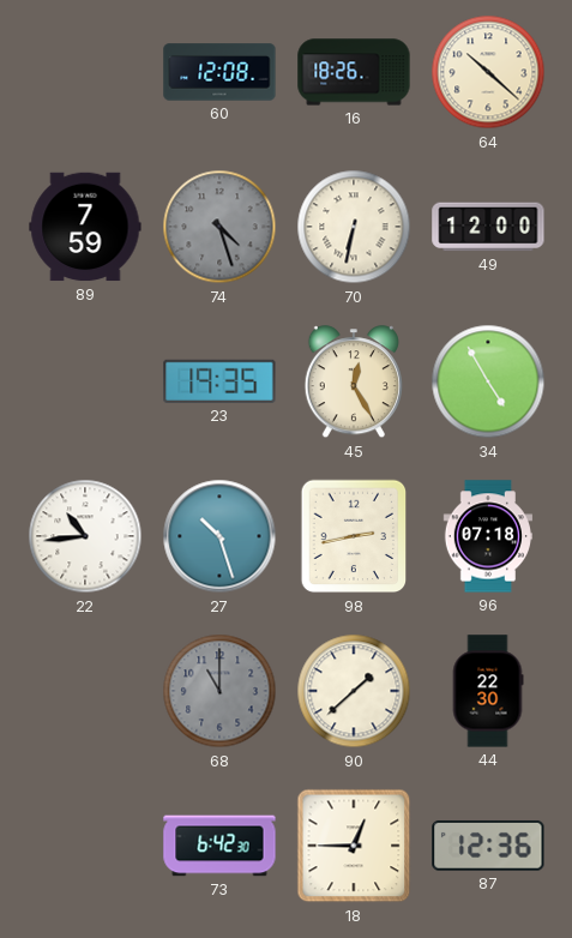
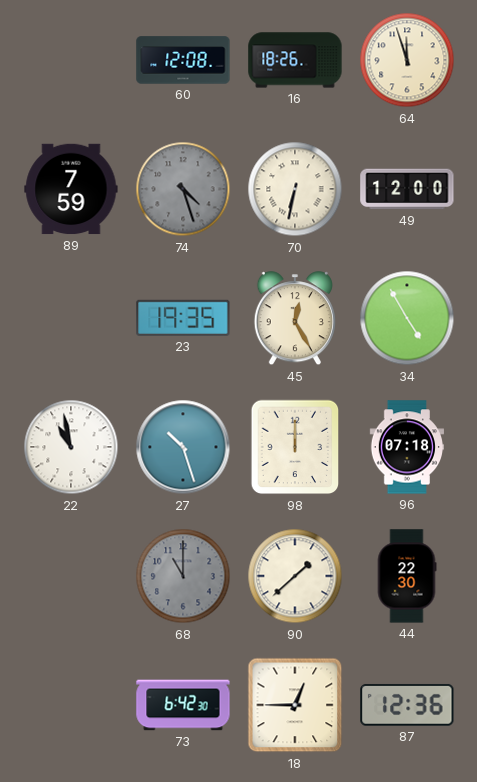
64: 10:22 -> 11:57 (407, 60)
22: 10:44 -> 10:58 (71, 447)
98: 2:43 -> 12:00 (295, 447)
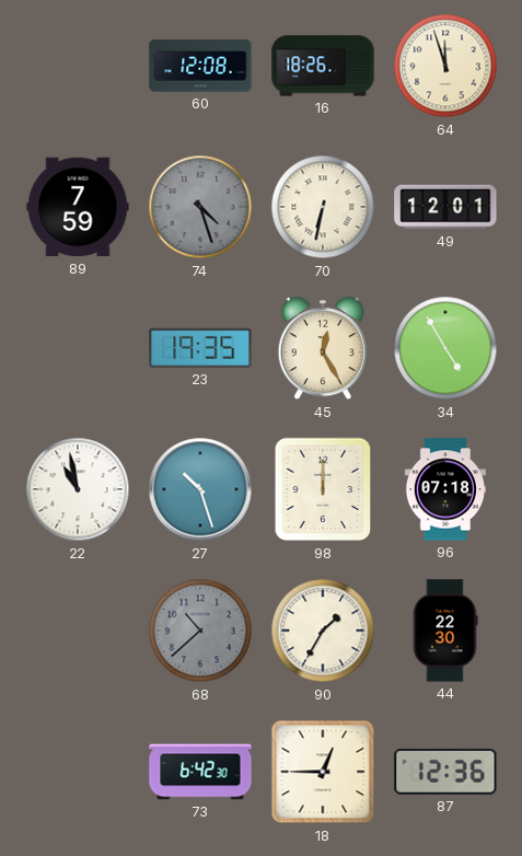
49: 12:00 -> 12:01 (445, 207)
68: 11:00 -> 10:38 (200, 631)
90: 1:38 -> 1:35 (323, 631)
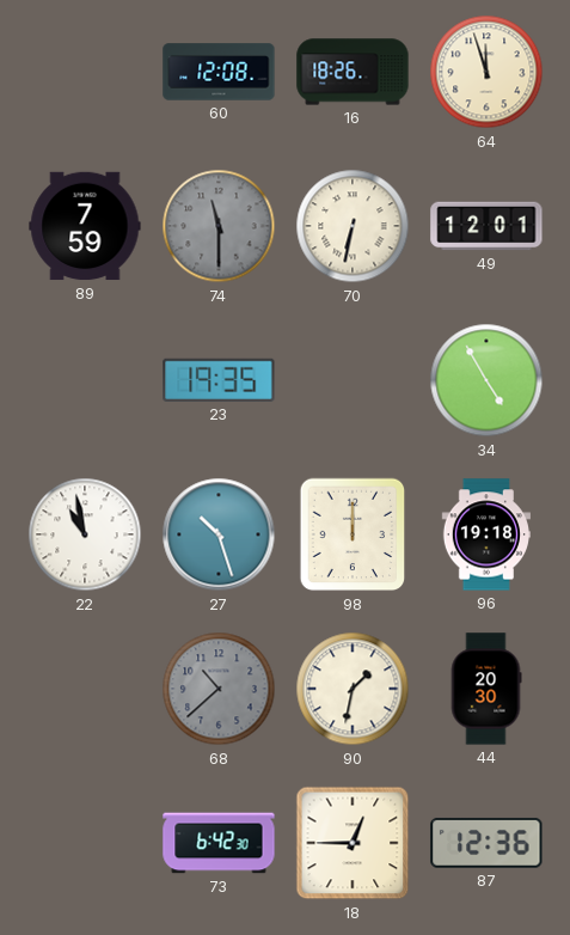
74: 4:27 -> 11:30 (219, 226)
45: 12:25 -> none (323, 349)
96: 07:18 -> 19:18 (485, 534)
90: 1:35 -> 1:32 (353, 689)
44: 22:30 -> 20:30 (486, 689)
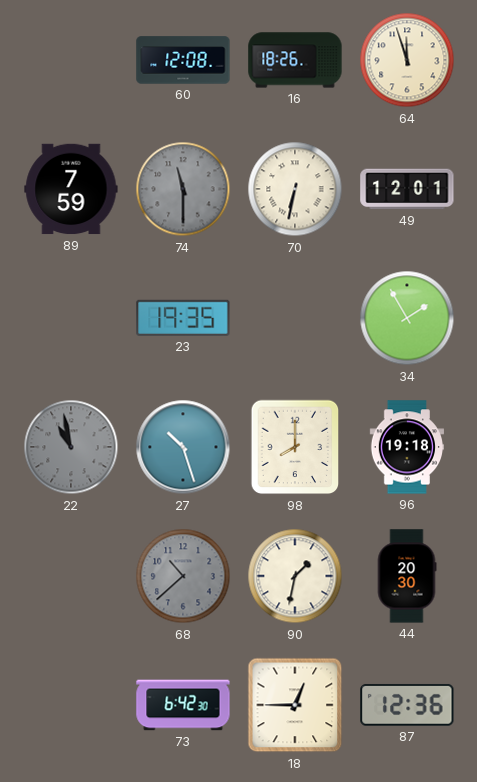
34: 4:55 -> 1:55 (407, 318)
22 dial: white -> grey (71, 447)
98: 12:00 -> 8:00 (295, 447)
